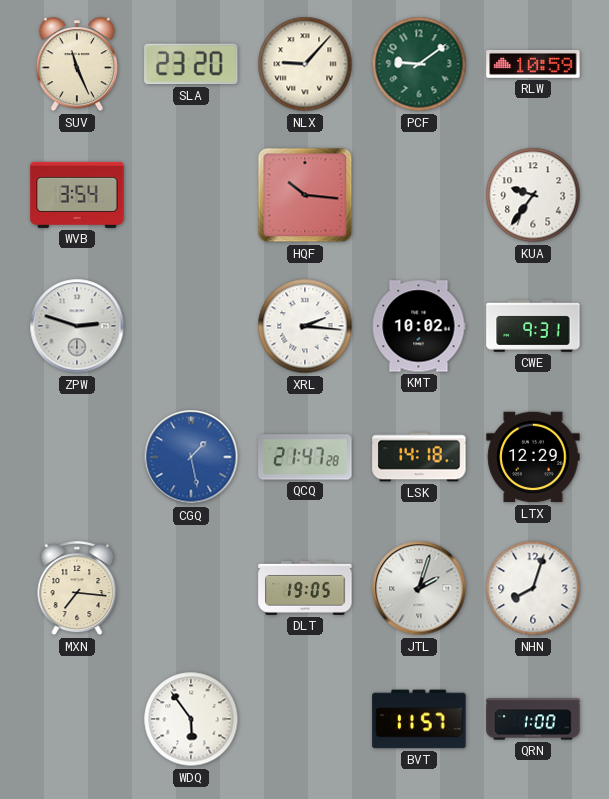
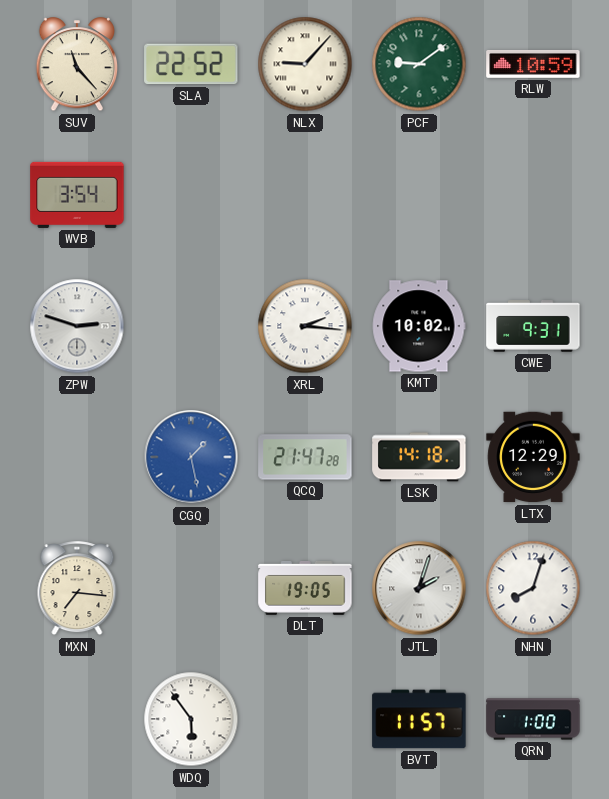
SUV: 11:26 -> 11:23 (77, 65)
SLA: 23:20 -> 22:52 (191, 64)
HQF: 10:16 -> none (305, 195)
KUA: 9:36 -> none (533, 195)
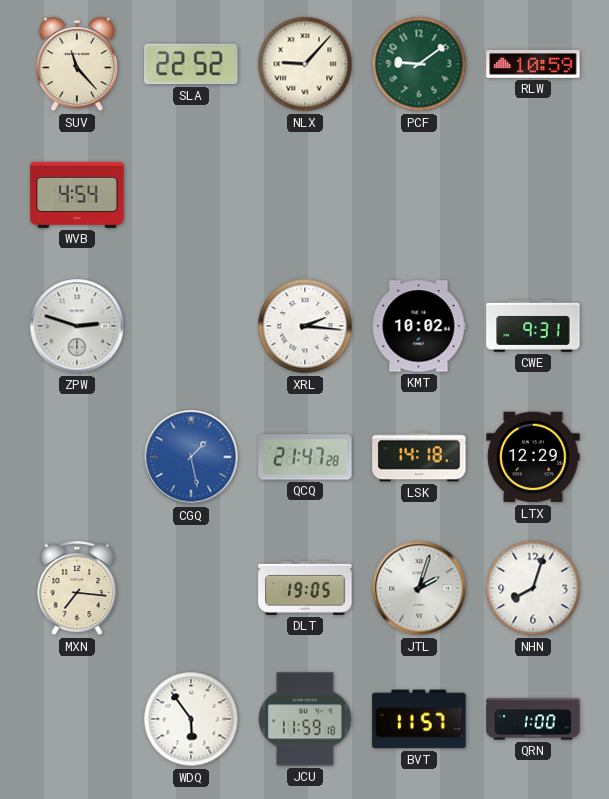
WVB: 3:54 -> 4:54 (77, 195)
JCU: none -> 11:59 (305, 719)
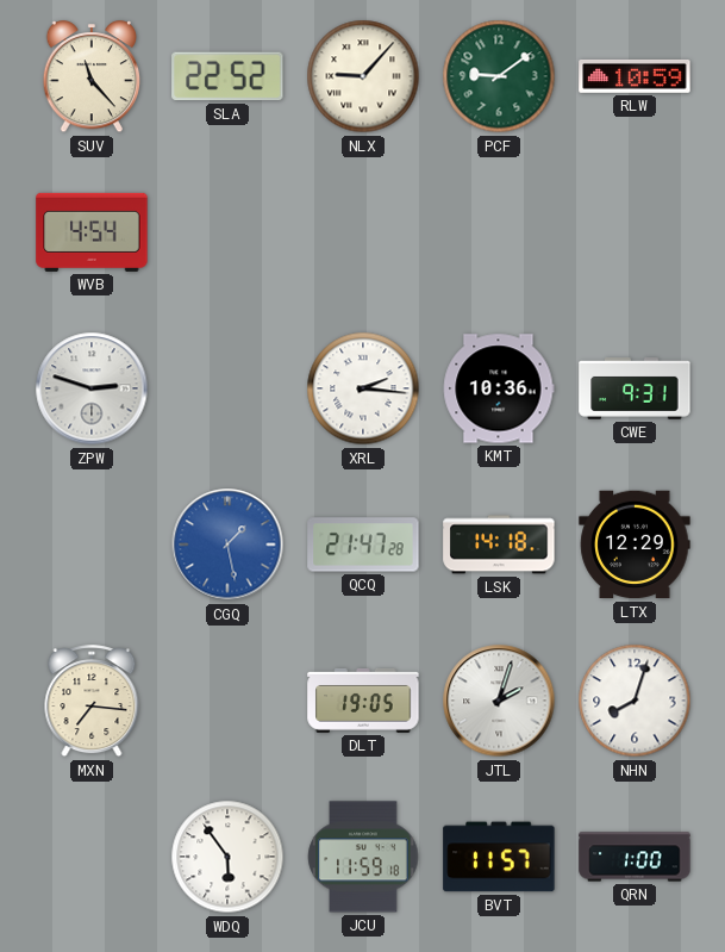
KMT: 10:02 -> 10:36 (499, 388)
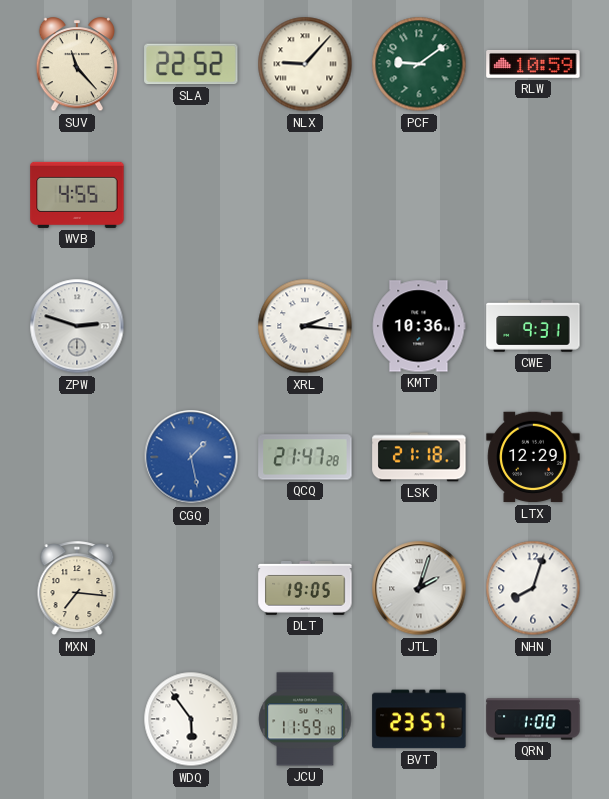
WVB: 4:54 -> 4:55 (77, 195)
LSK: 14:18 -> 21:18 (419, 457)
BVT: 11:57 -> 23:57 (419, 719)
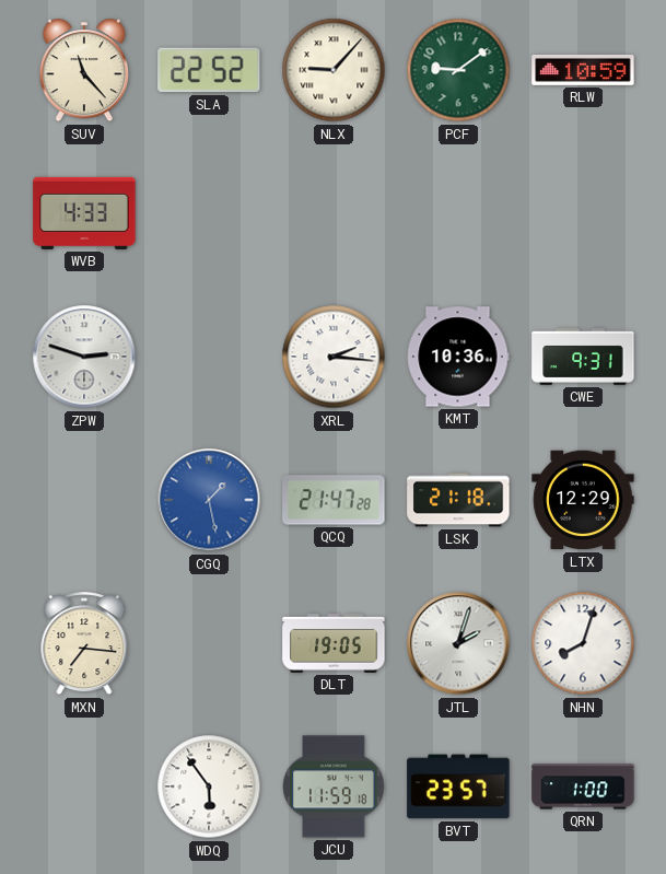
WVB: 4:55 -> 4:33 (84, 213)
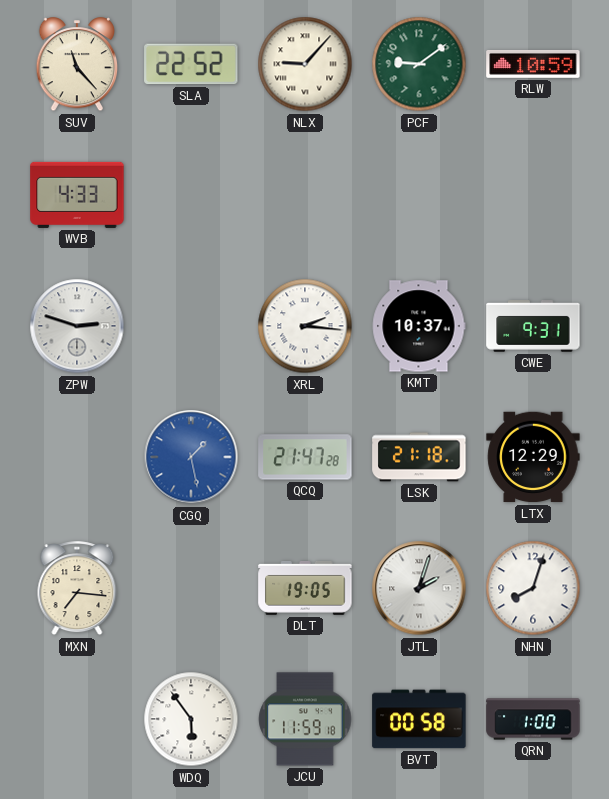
KMT: 10:36 -> 10:37 (419, 326)
BVT: 23:57 -> 00:58 (419, 719)
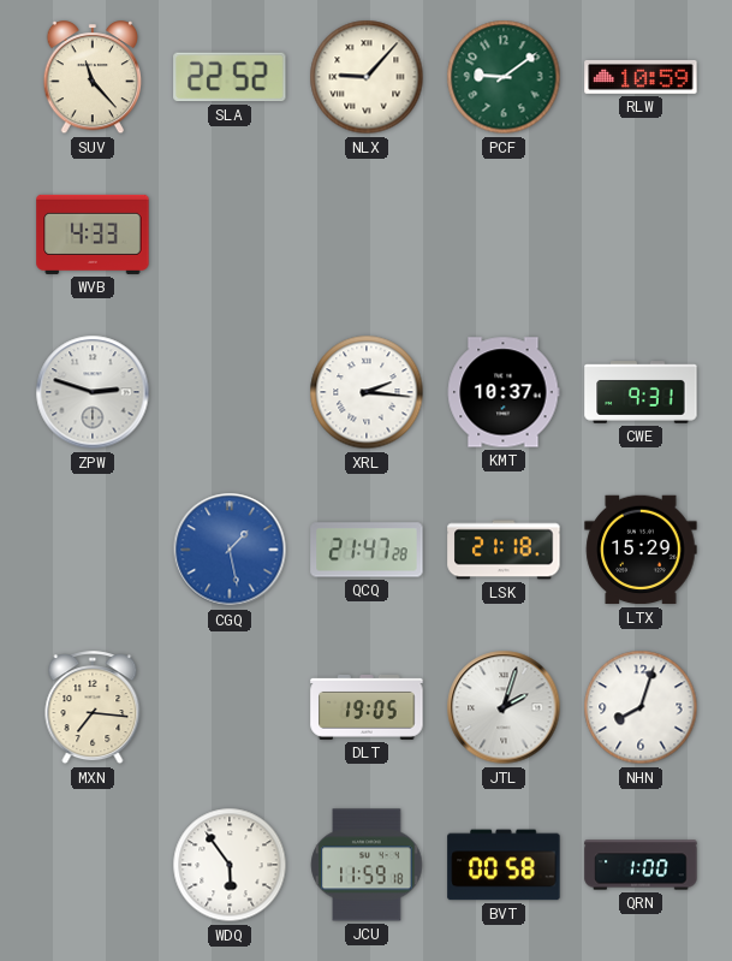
LTX: 12:29 -> 15:29 (641, 550)
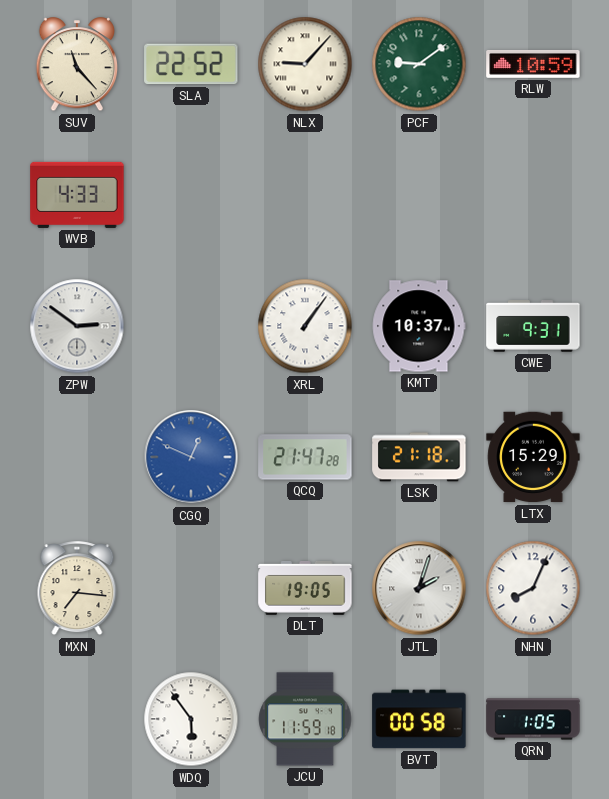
ZPW: 2:48 -> 2:51 (77, 326)
XRL: 2:16 -> 1:06 (305, 326)
CGQ: 1:28 -> 12:49 (191, 457)
NHN: 8:03 -> 8:04 (533, 588)
QRN: 1:00 -> 1:05 (533, 719)
